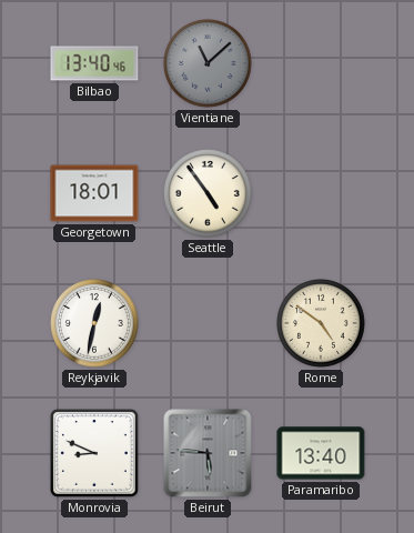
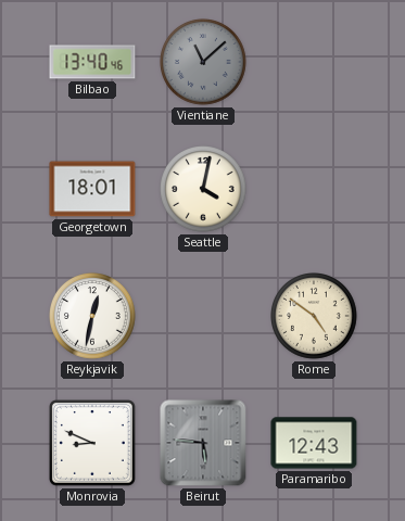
Seattle: 4:54 -> 4:02 (204, 190)
Paramaribo: 13:40 -> 12:43 (314, 443)
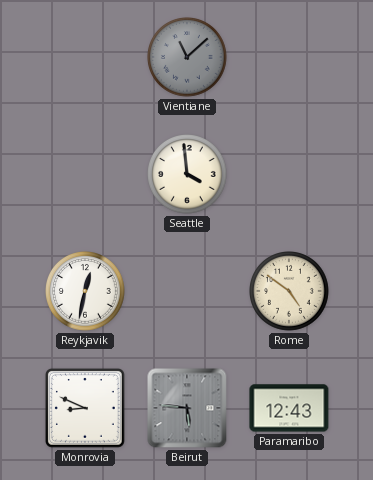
Bilbao: 13:40 -> none (92, 62)
Georgetown: 18:01 -> none (92, 189)
Seattle: 4:02 -> 3:59 (188, 175)
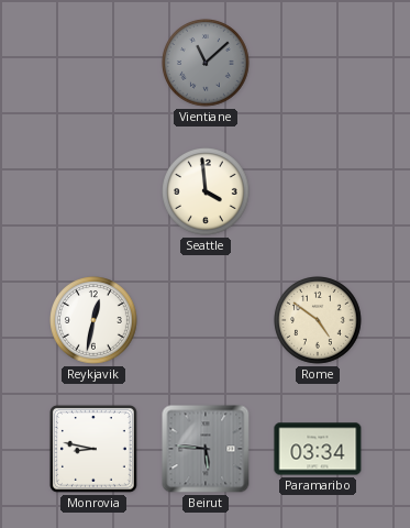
Monrovia: 8:49 -> 8:47 (93, 449)
Paramaribo: 12:43 -> 03:34 (318, 449)
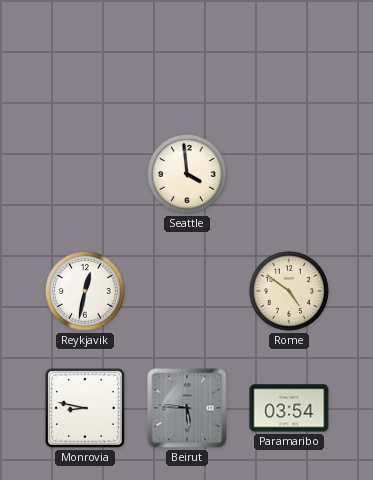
Vientiane: 11:08 -> none (207, 64)
Paramaribo: 03:34 -> 03:54 (289, 408)
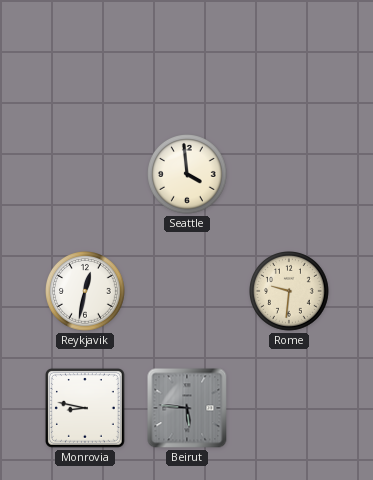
Rome: 4:51 -> 9:31 (290, 292)
Paramaribo: 03:54 -> none (289, 408)
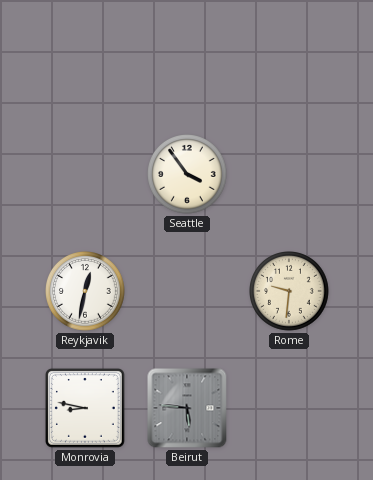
Seattle: 3:59 -> 3:54 (188, 175)
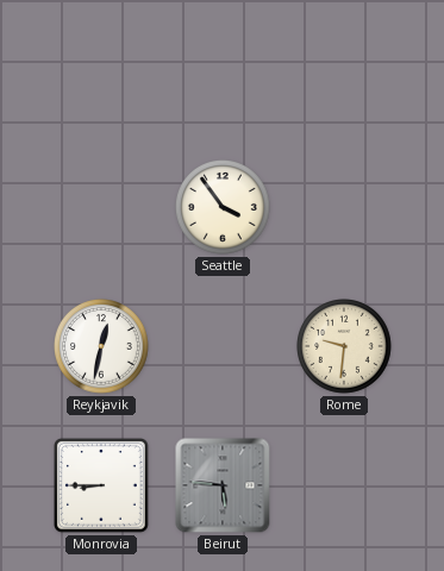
Monrovia: 8:47 -> 8:45 (101, 485)
